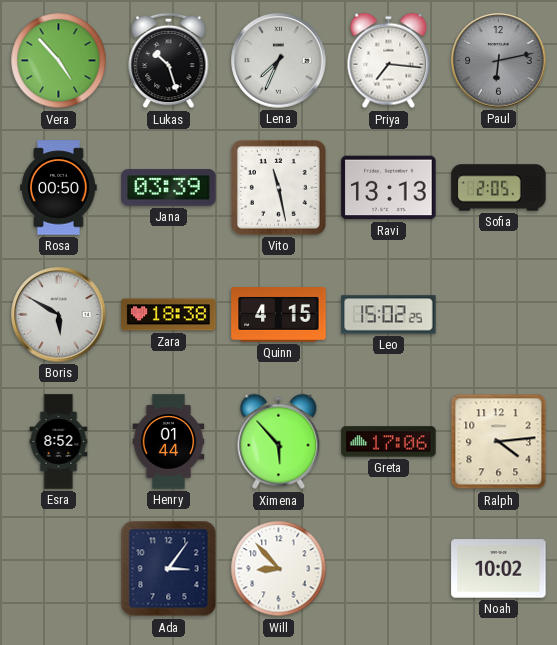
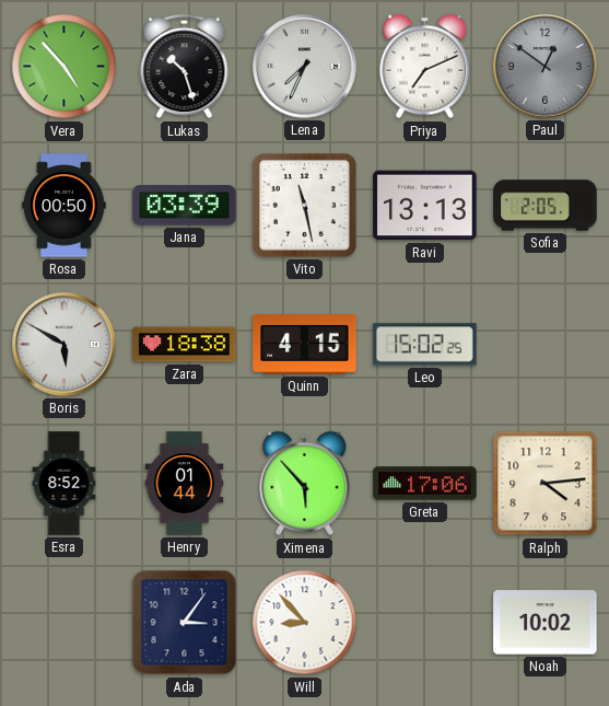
Priya: 7:16 -> 7:11 (425, 67)
Paul: 6:13 -> 12:51 (546, 67)
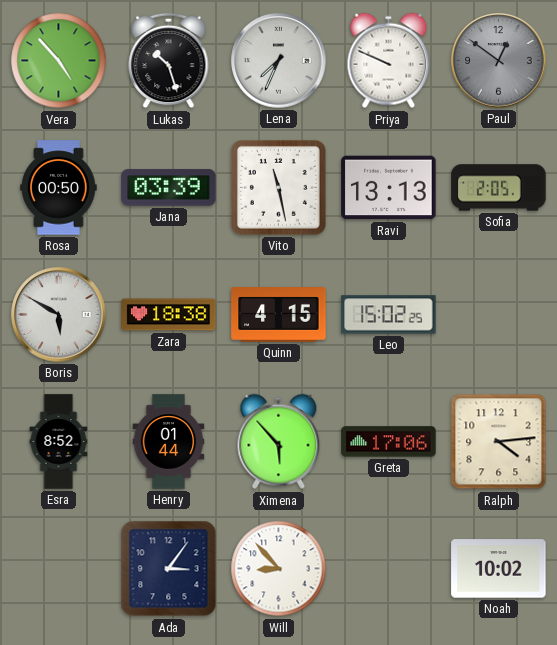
Priya: 7:11 -> 9:49 (389, 61)
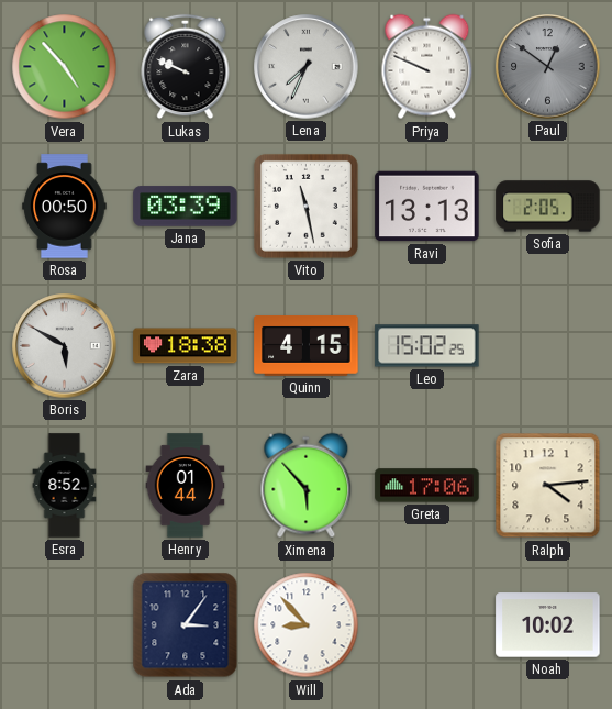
Lukas: 10:27 -> 9:49 (186, 67)
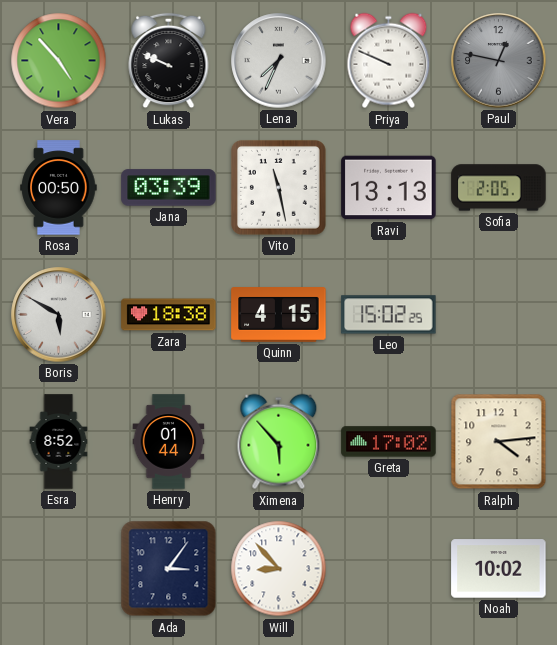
Paul: 12:51 -> 12:47 (499, 61)
Greta: 17:06 -> 17:02 (389, 442)
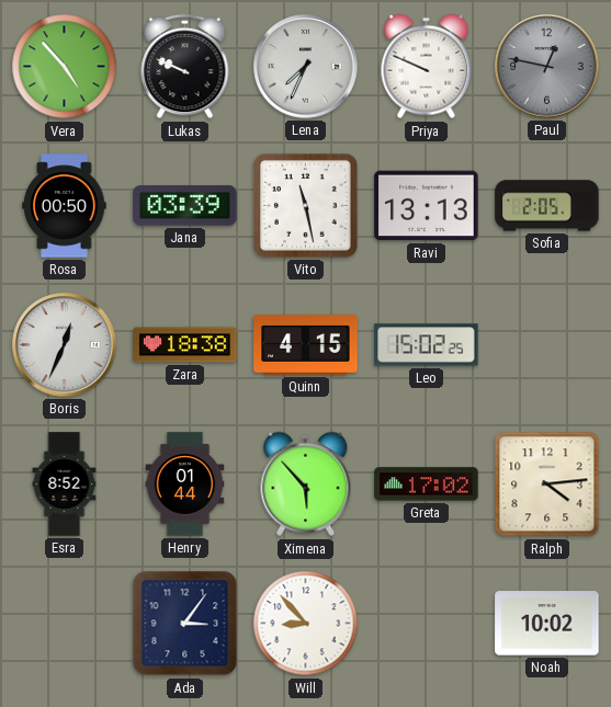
Boris: 5:50 -> 12:34 (65, 345)
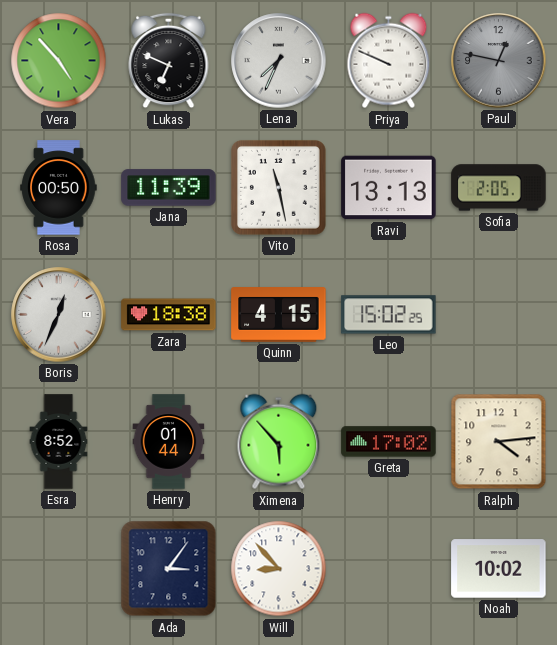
Lukas: 9:49 -> 6:49 (169, 61)
Jana: 03:39 -> 11:39 (169, 188)
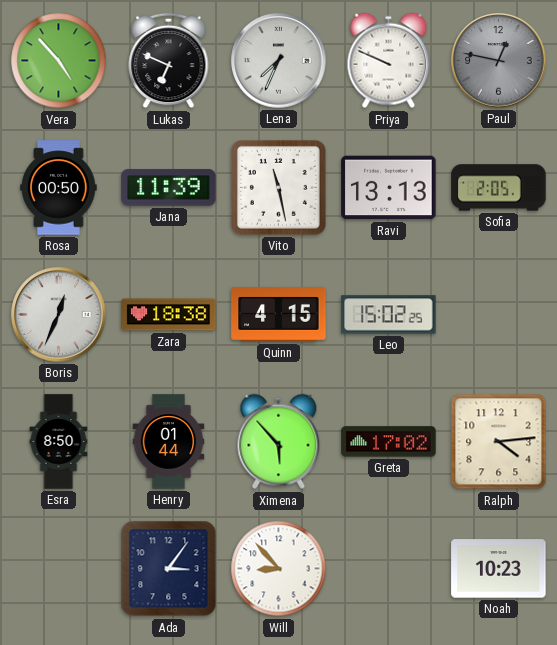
Esra: 8:52 -> 8:50 (59, 442)
Noah: 10:02 -> 10:23 (499, 569)
